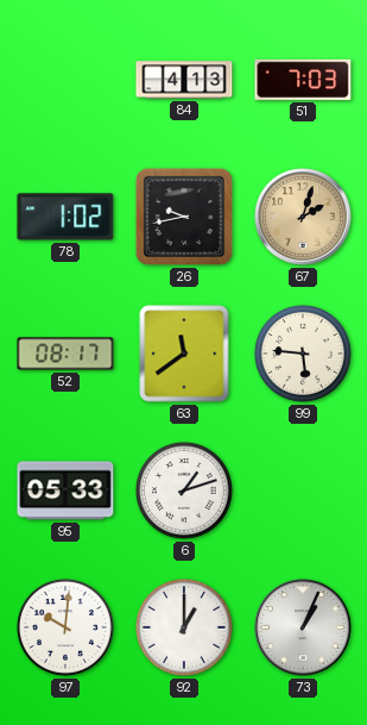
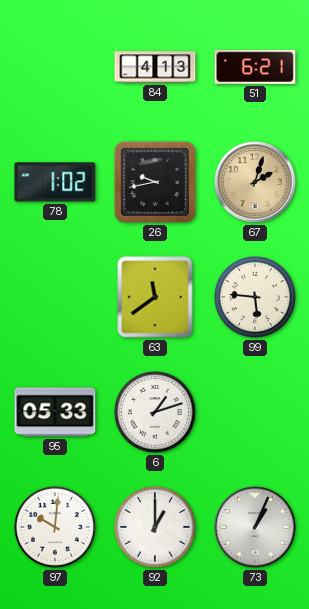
51: 7:03 -> 6:21 (255, 67)
52: 08:17 -> none (65, 354)
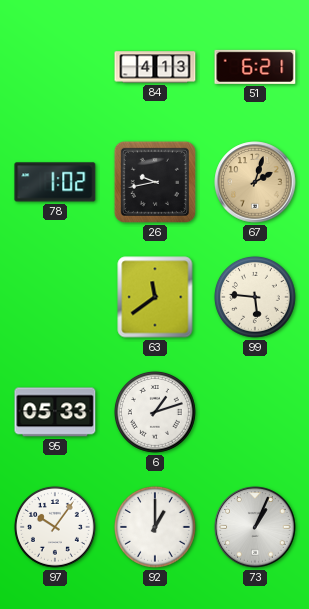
97: 10:01 -> 10:06 (55, 527)
